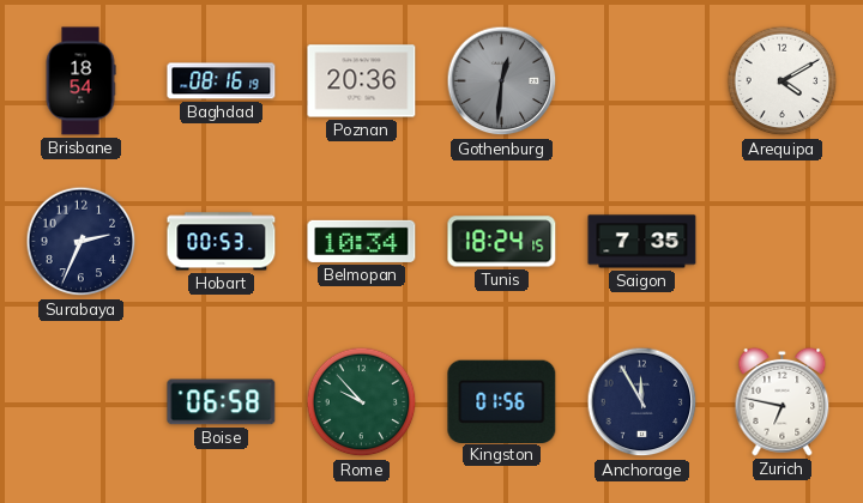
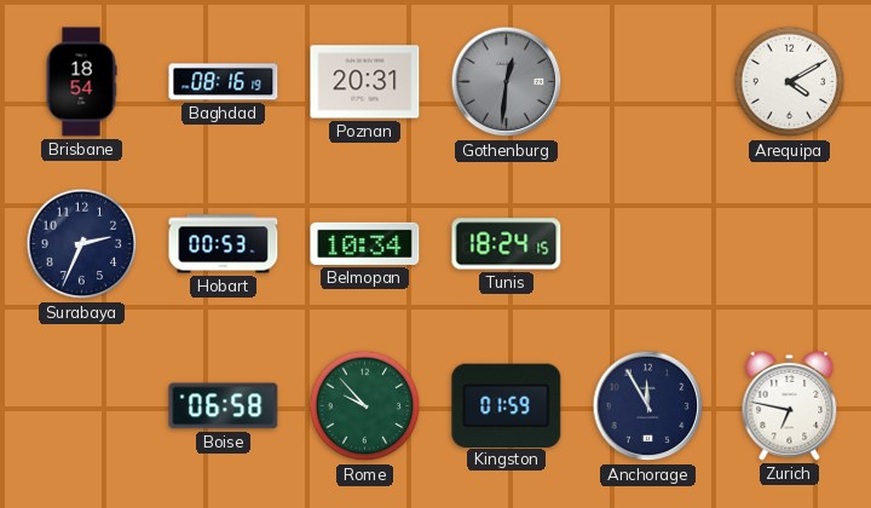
Poznan: 20:36 -> 20:31 (365, 82)
Saigon: 7:35 -> none (642, 242)
Kingston: 01:56 -> 01:59 (507, 405)
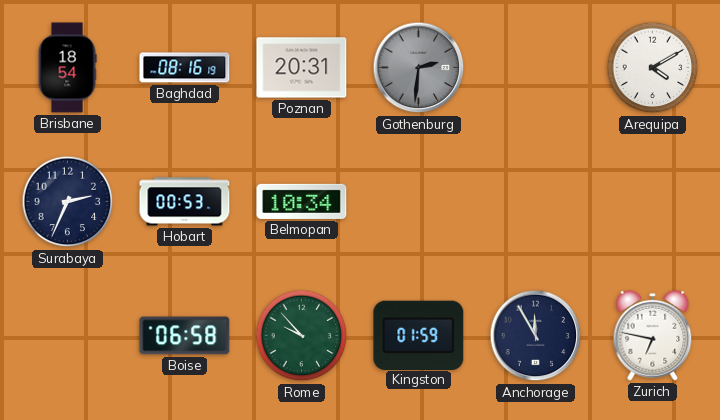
Gothenburg: 12:31 -> 2:31 (419, 68)
Tunis: 18:24 -> none (507, 244)
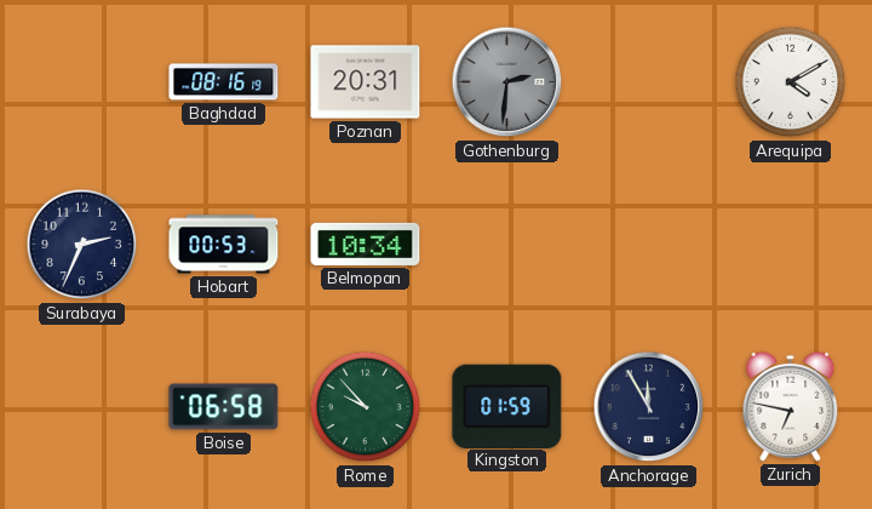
Brisbane: 18:54 -> none (67, 68)
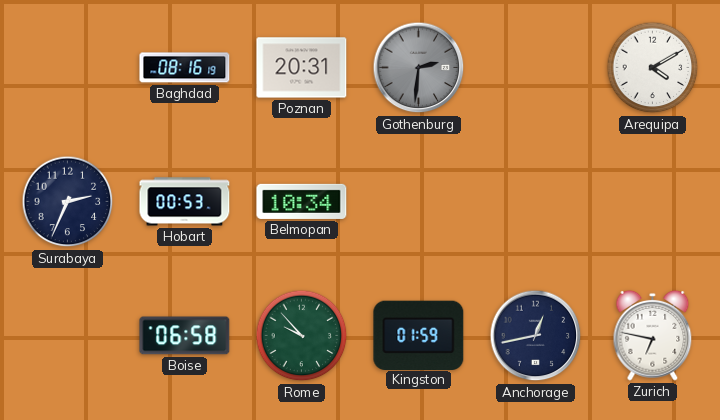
Anchorage: 11:55 -> 12:43 (536, 336)
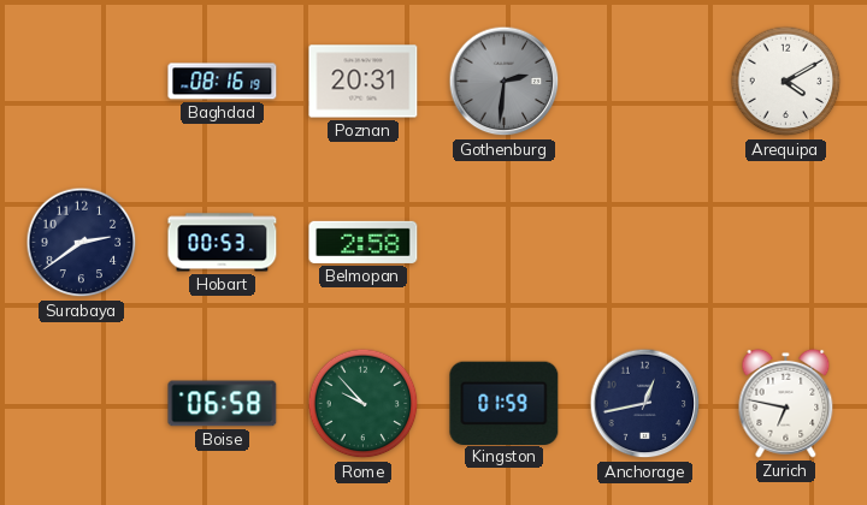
Surabaya: 2:34 -> 2:39 (82, 243)
Belmopan: 10:34 -> 2:58 (364, 242)
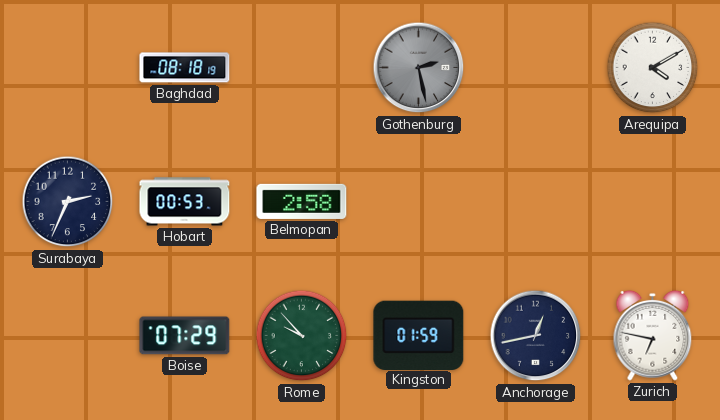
Baghdad: 08:16 -> 08:18 (185, 68)
Poznan: 20:31 -> none (364, 82)
Gothenburg: 2:31 -> 2:28 (419, 68)
Surabaya: 2:39 -> 2:34 (68, 202)
Boise: 06:58 -> 07:29 (185, 336)
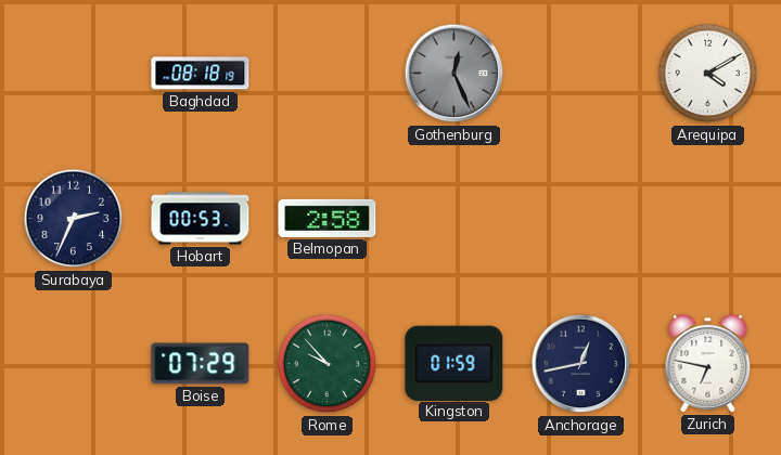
Gothenburg: 2:28 -> 12:26 (454, 74)
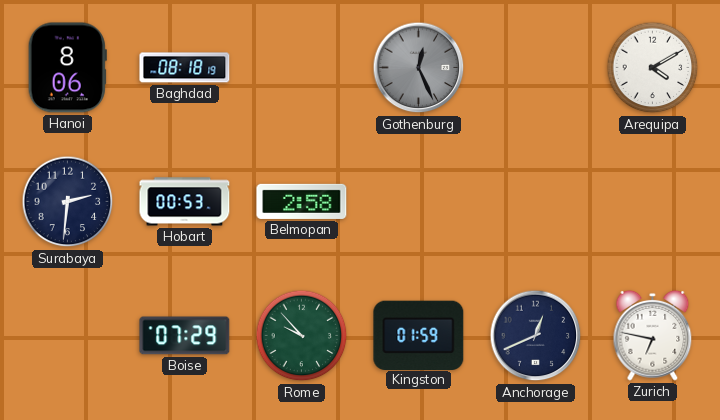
Hanoi: none -> 8:06 (67, 68)
Surabaya: 2:34 -> 2:31 (68, 202)
Anchorage: 12:43 -> 12:41 (536, 336)
